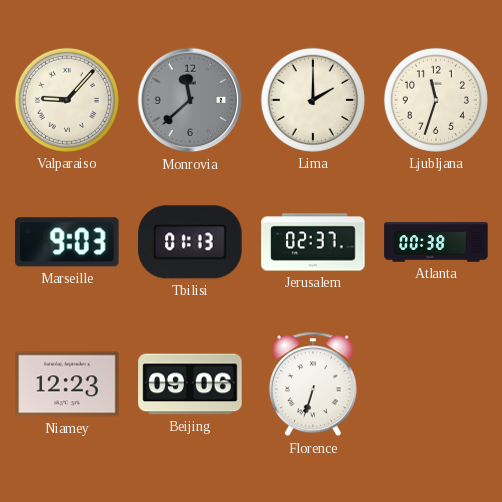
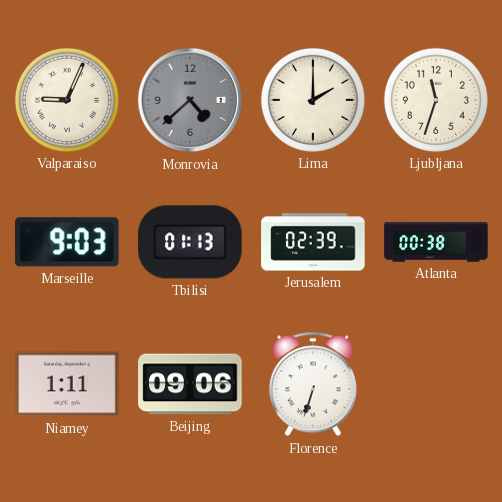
Valparaiso: 9:07 -> 9:04 (67, 100)
Monrovia: 11:38 -> 4:38 (190, 100)
Jerusalem: 02:37 -> 02:39 (313, 242)
Niamey: 12:23 -> 1:11 (67, 384)
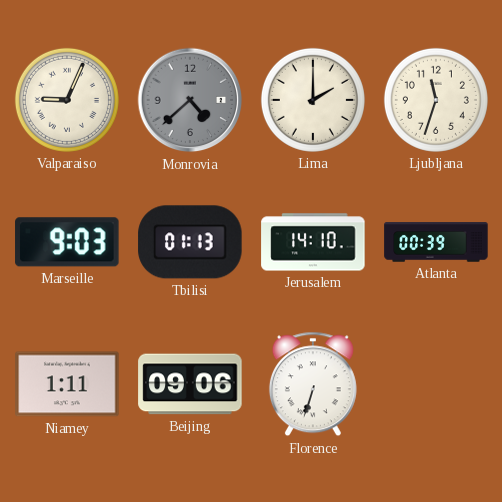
Jerusalem: 02:39 -> 14:10 (313, 242)
Atlanta: 00:38 -> 00:39 (436, 242)
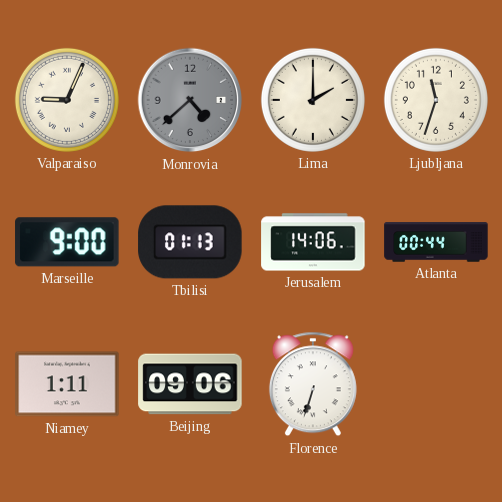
Marseille: 9:03 -> 9:00 (67, 242)
Jerusalem: 14:10 -> 14:06 (313, 242)
Atlanta: 00:39 -> 00:44 (436, 242)
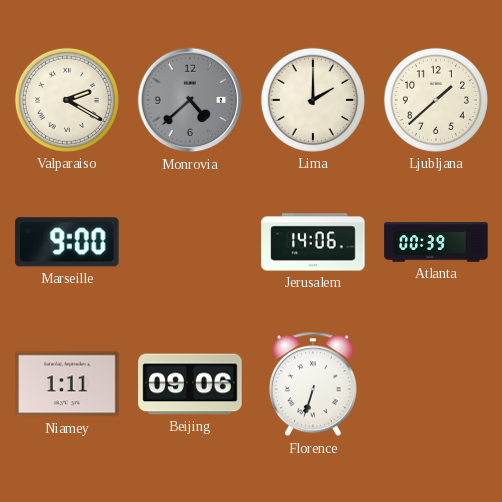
Valparaiso: 9:04 -> 2:20 (67, 100)
Ljubljana: 11:33 -> 1:38 (436, 100)
Tbilisi: 01:13 -> none (190, 242)
Atlanta: 00:44 -> 00:39 (436, 242)
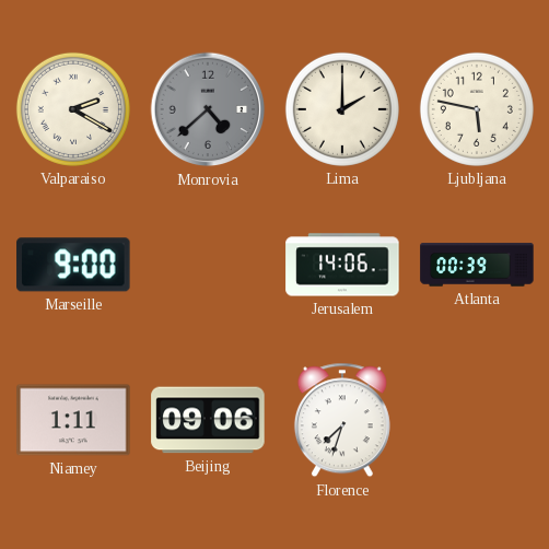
Ljubljana: 1:38 -> 5:47 (477, 109)
Florence: 6:33 -> 7:33 (342, 420)
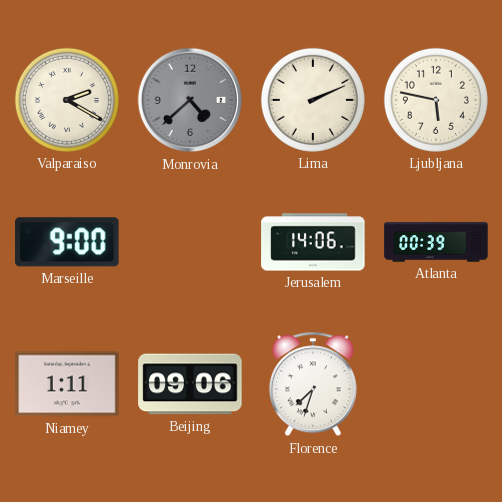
Lima: 2:00 -> 2:11 (313, 100)
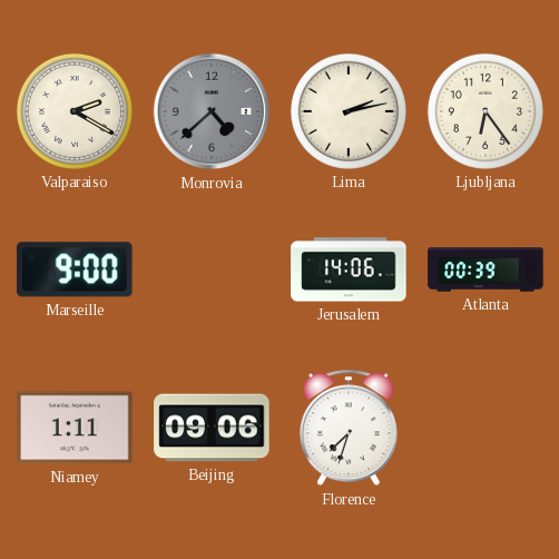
Lima: 2:11 -> 2:13 (349, 111)
Ljubljana: 5:47 -> 6:24 (486, 111)
